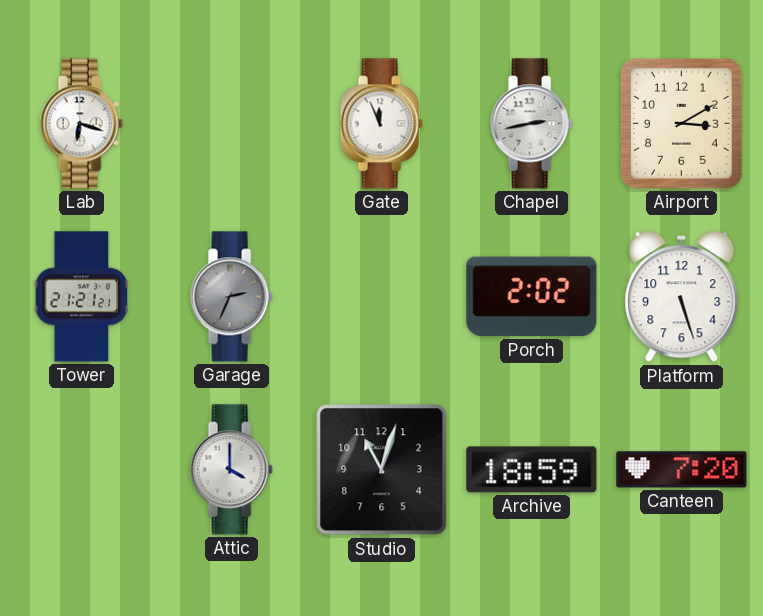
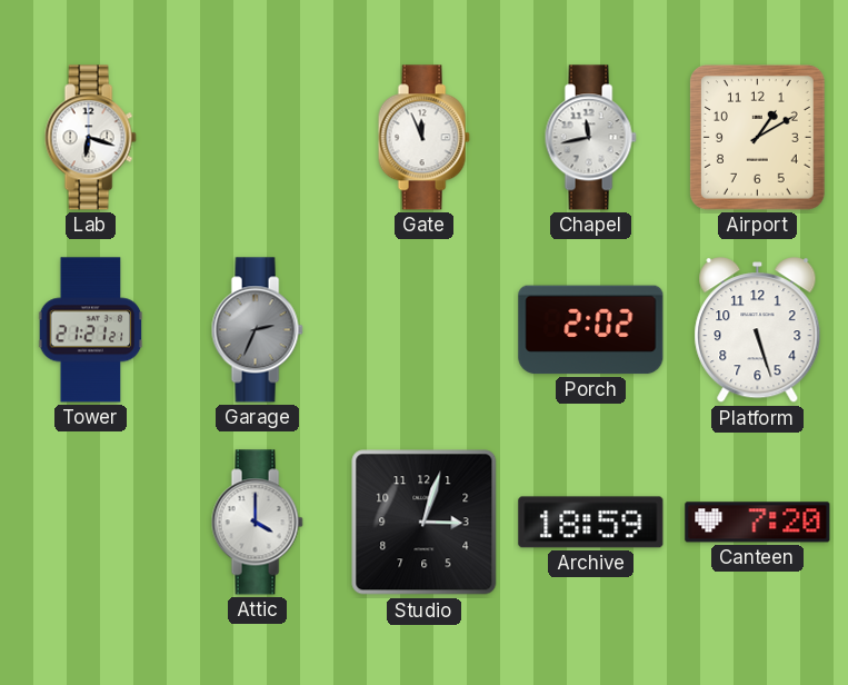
Chapel: 2:43 -> 11:43 (590, 138)
Airport: 3:10 -> 1:10 (758, 138)
Studio: 11:03 -> 3:03 (425, 523)
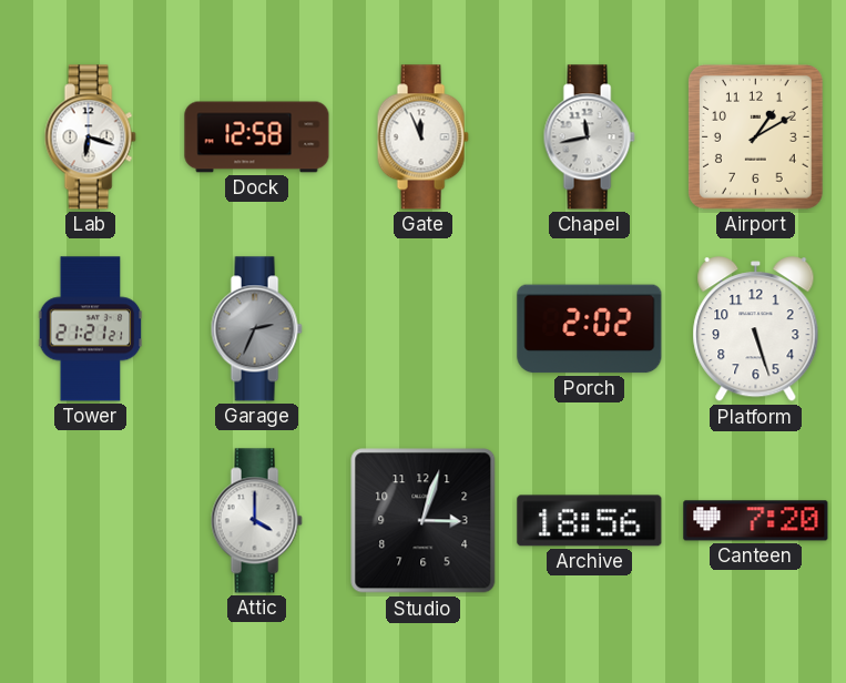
Dock: none -> 12:58 (257, 137)
Archive: 18:59 -> 18:56 (590, 521)
